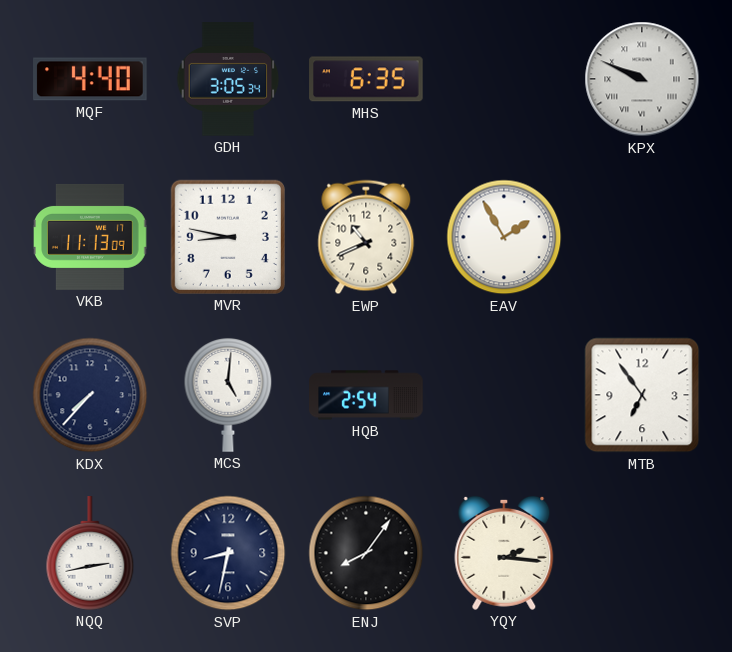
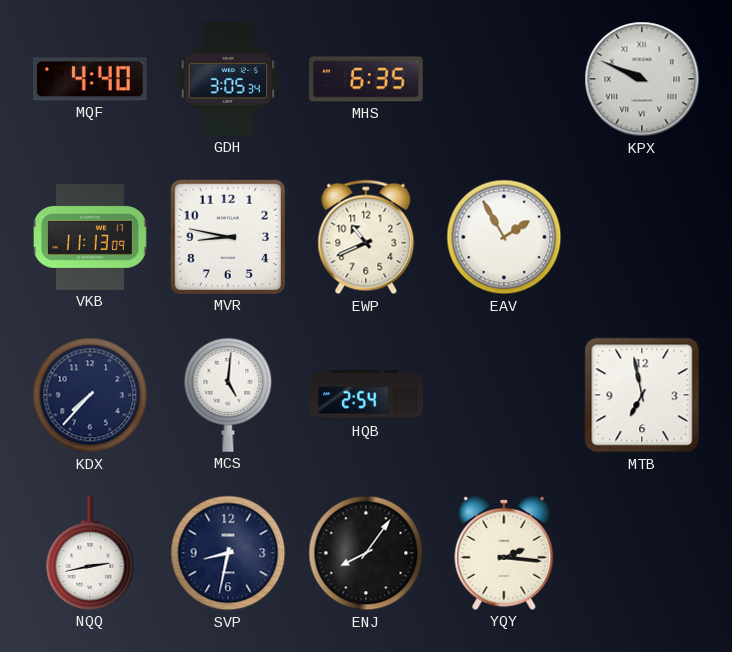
MTB: 6:54 -> 6:58 (642, 395)
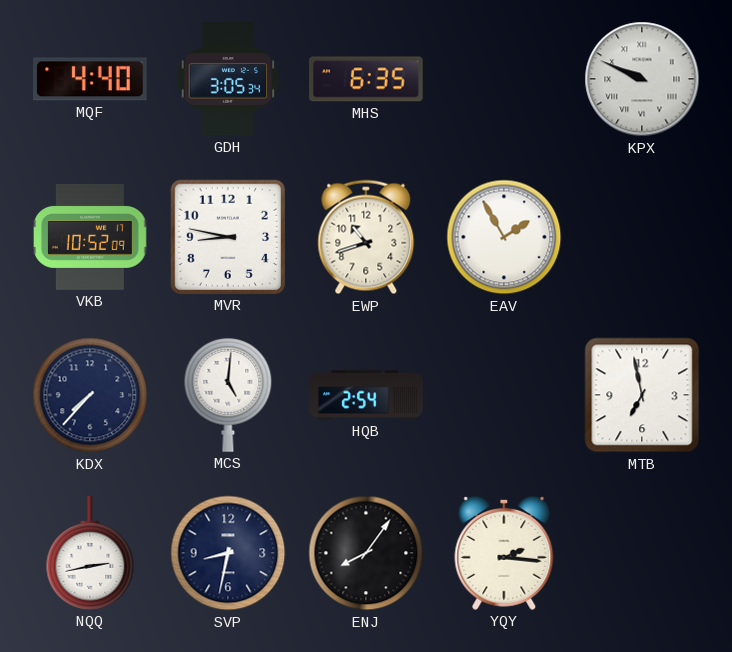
VKB: 11:13 -> 10:52 (90, 237)
EWP: 10:41 -> 10:42 (366, 237)
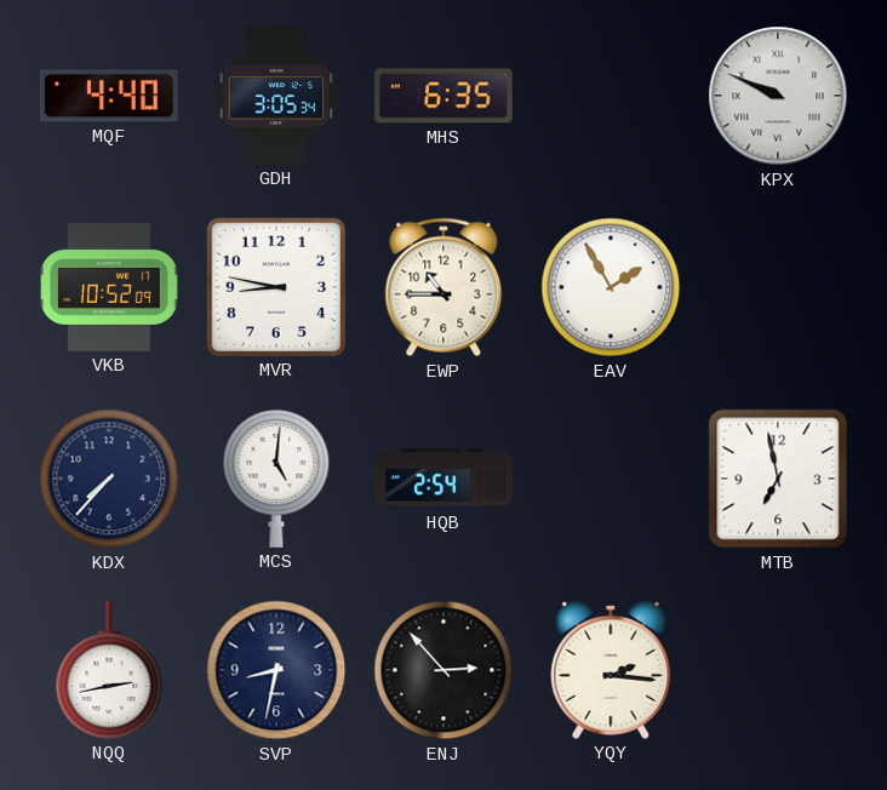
EWP: 10:42 -> 10:45 (443, 287)
ENJ: 8:06 -> 2:53 (443, 670)
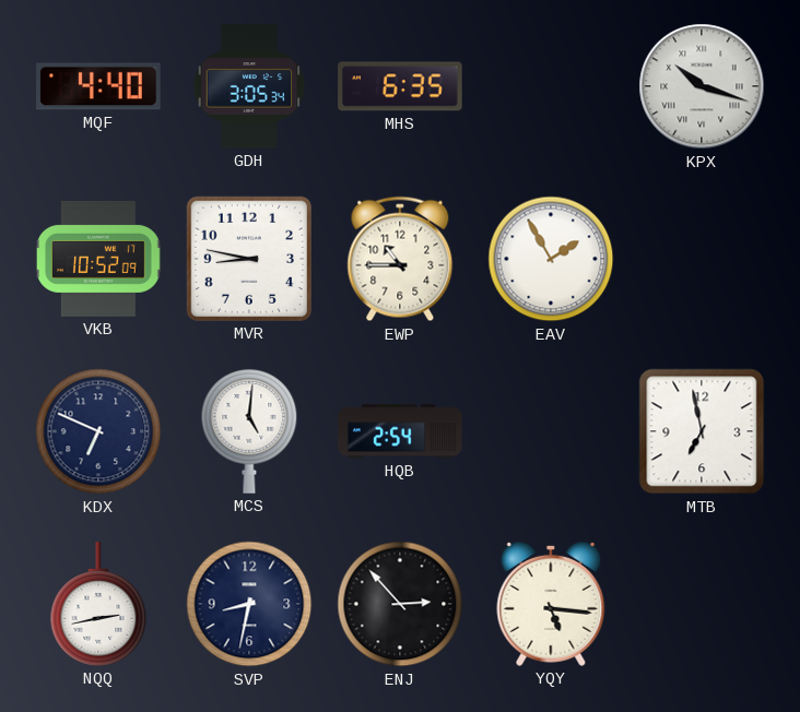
KPX: 9:49 -> 10:18 (702, 86)
KDX: 7:37 -> 6:49 (98, 431)
YQY: 2:16 -> 5:16 (551, 604)
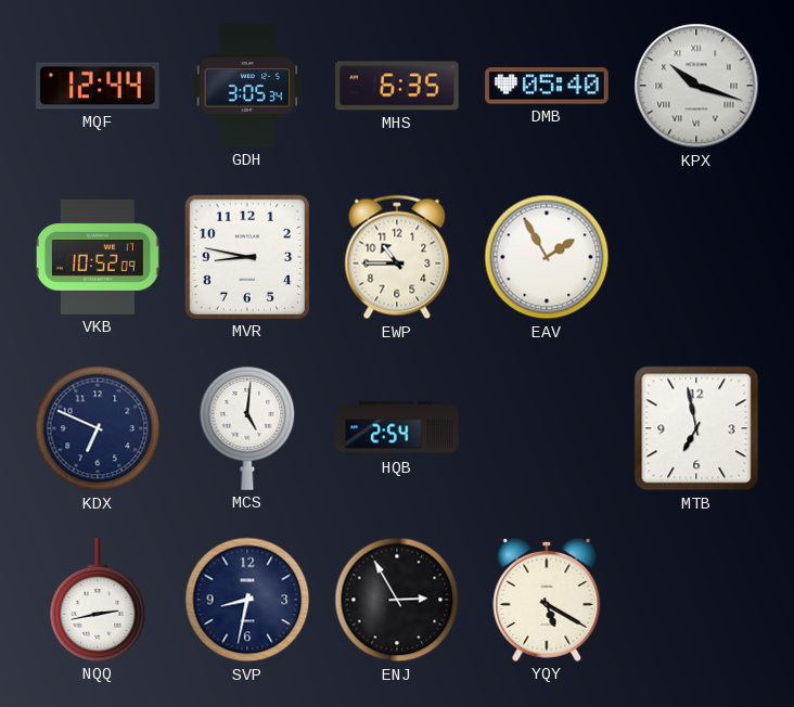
MQF: 4:40 -> 12:44 (98, 86)
DMB: none -> 05:40 (547, 86)
ENJ: 2:53 -> 2:55 (397, 600)
YQY: 5:16 -> 5:20 (547, 600)
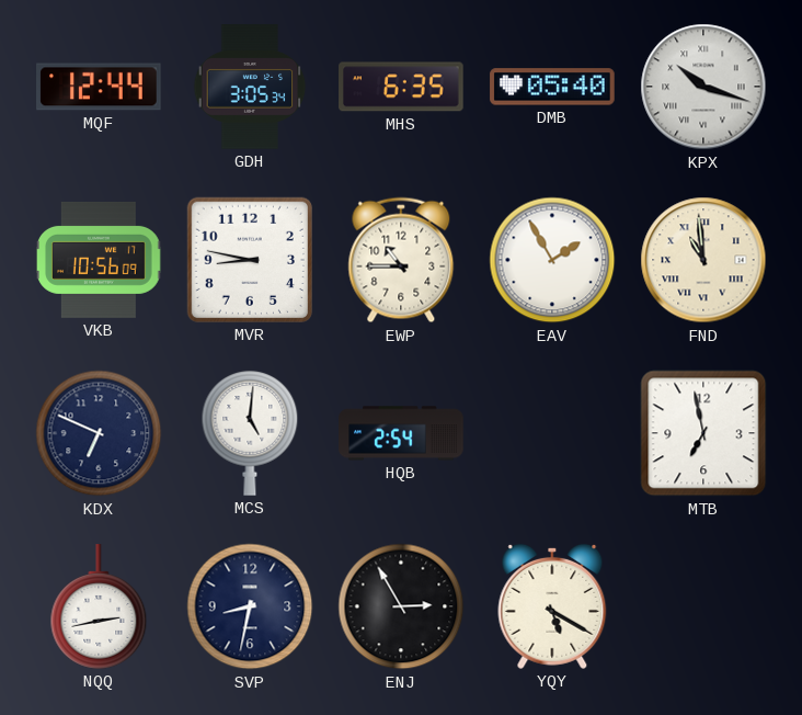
VKB: 10:52 -> 10:56 (99, 260)
FND: none -> 10:59 (703, 260)
